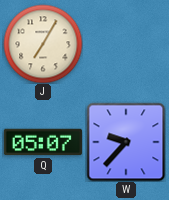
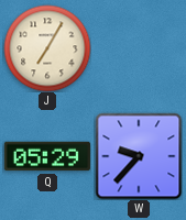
Q: 05:07 -> 05:29 (47, 156)
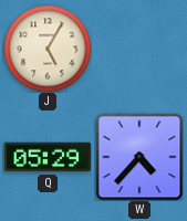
J: 7:05 -> 5:05 (48, 49)
W: 9:37 -> 4:37 (139, 157)
